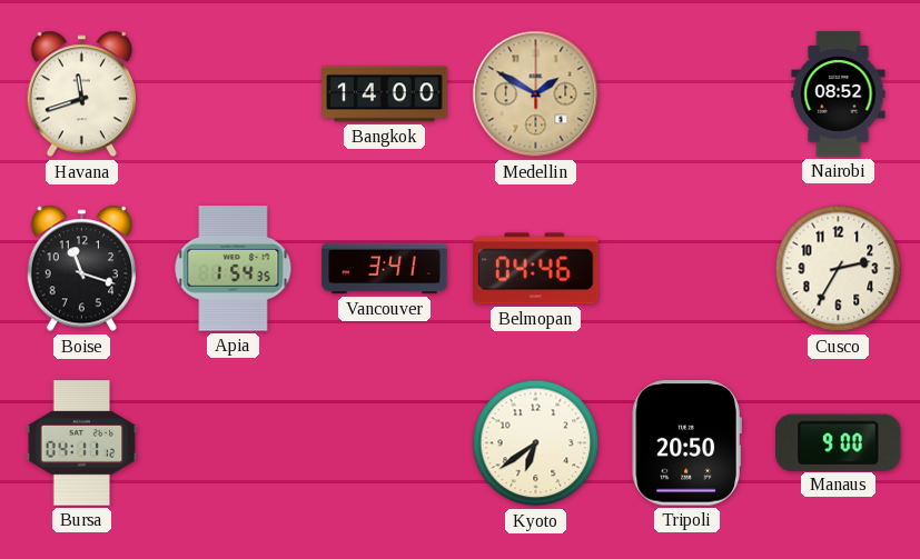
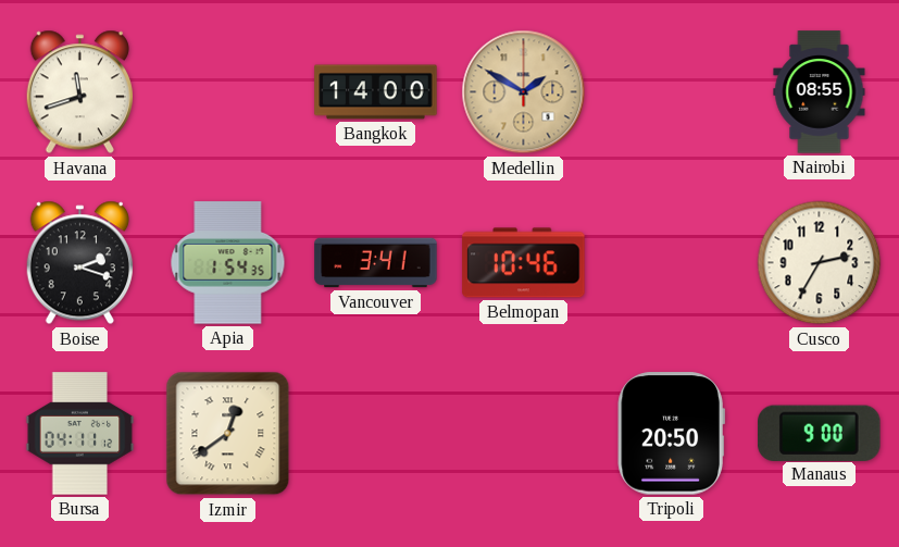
Nairobi: 08:52 -> 08:55 (820, 92)
Boise: 11:18 -> 2:18 (79, 263)
Belmopan: 04:46 -> 10:46 (524, 263)
Izmir: none -> 12:39 (228, 434)
Kyoto: 6:39 -> none (536, 443)
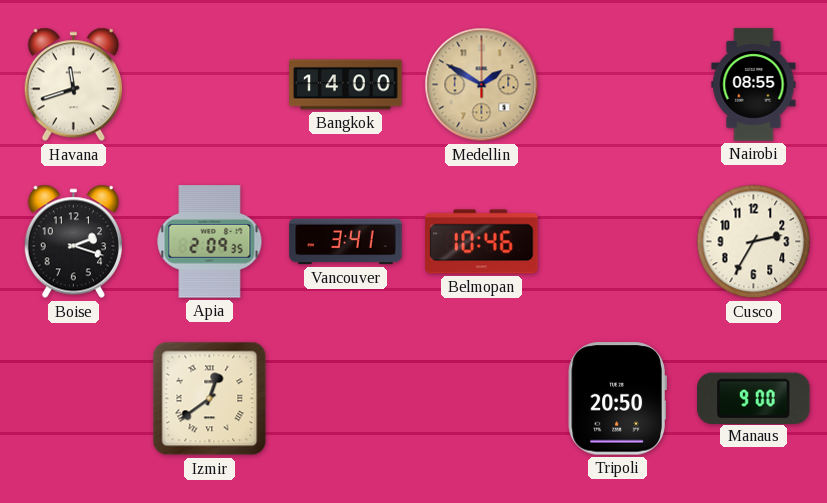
Apia: 1:54 -> 2:09 (210, 242)
Bursa: 04:11 -> none (80, 434)
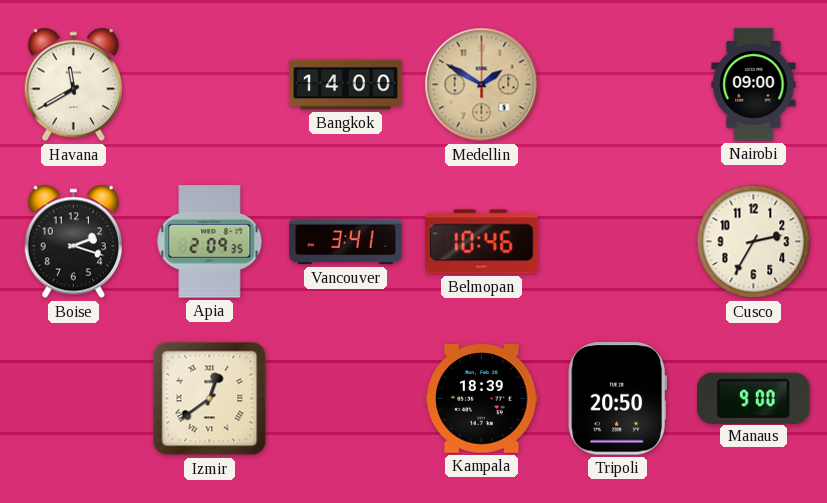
Havana: 11:42 -> 11:40 (73, 85)
Nairobi: 08:55 -> 09:00 (754, 85)
Kampala: none -> 18:39 (482, 399)
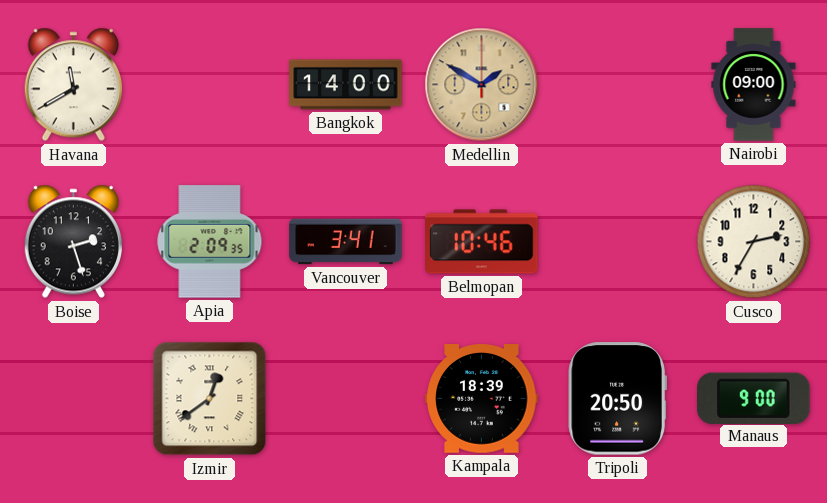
Boise: 2:18 -> 2:27 (73, 242)
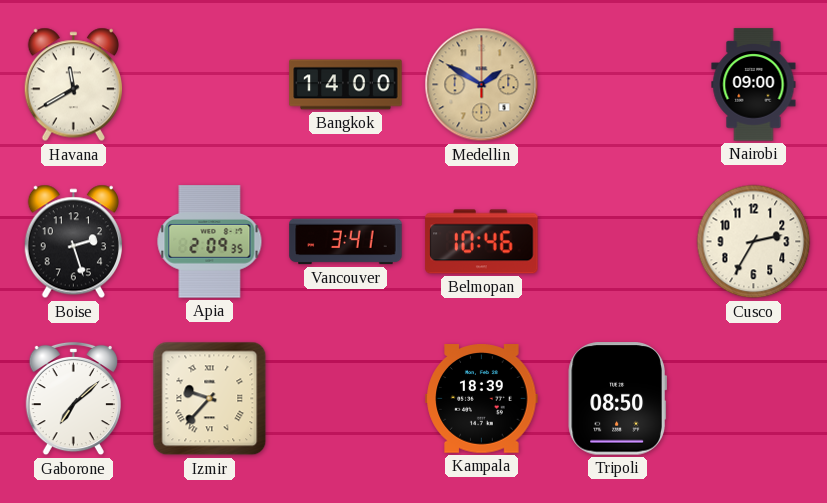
Gaborone: none -> 7:08 (73, 399)
Izmir: 12:39 -> 9:37 (210, 399)
Tripoli: 20:50 -> 08:50 (617, 399)
Manaus: 9:00 -> none (754, 398)
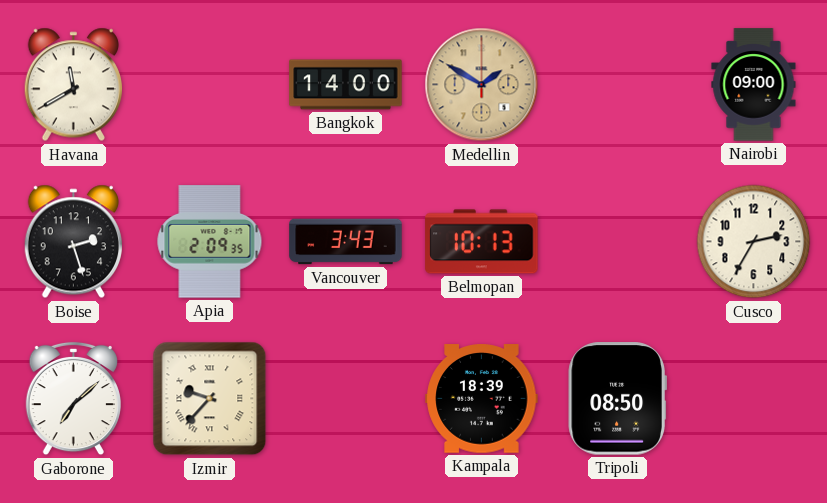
Vancouver: 3:41 -> 3:43 (346, 242)
Belmopan: 10:46 -> 10:13 (482, 242)
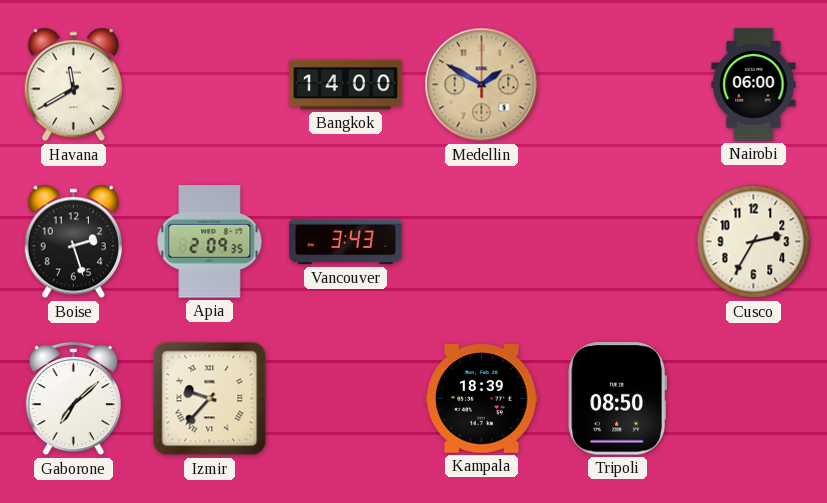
Nairobi: 09:00 -> 06:00 (754, 85)
Belmopan: 10:13 -> none (482, 242)
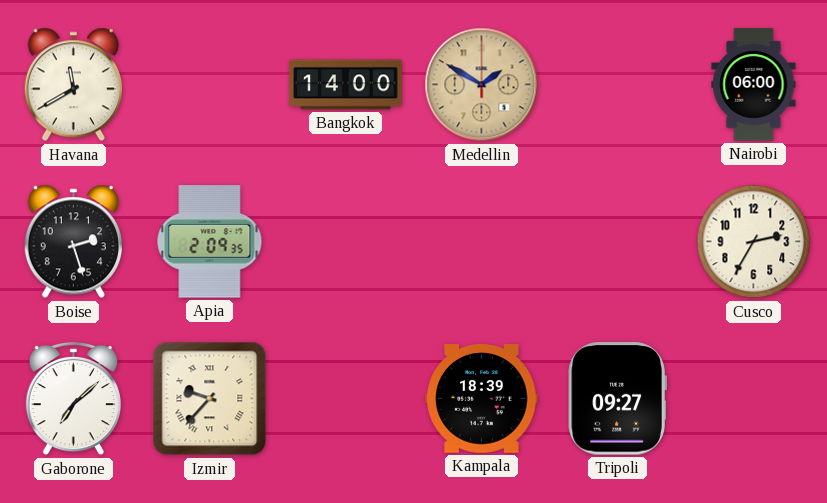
Vancouver: 3:43 -> none (346, 242)
Tripoli: 08:50 -> 09:27 (617, 399)
